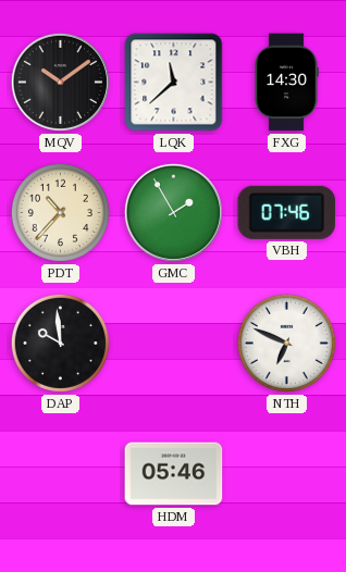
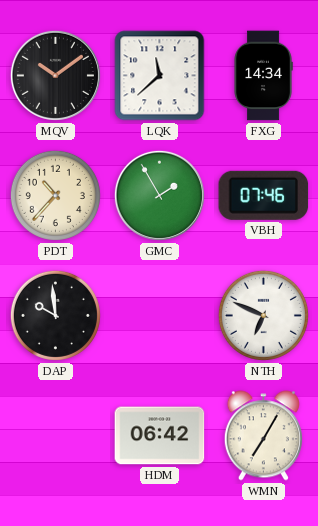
FXG: 14:30 -> 14:34 (263, 76)
HDM: 05:46 -> 06:42 (160, 436)
WMN: none -> 7:05 (263, 436)
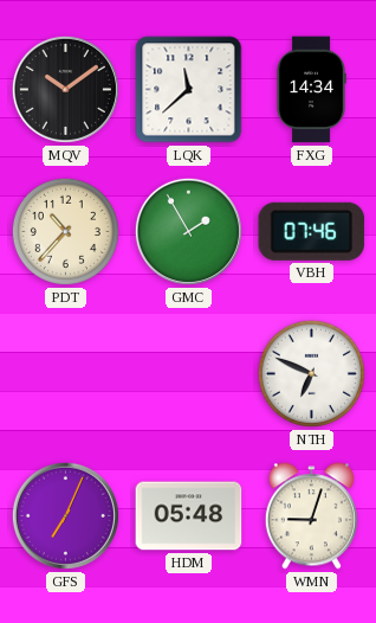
DAP: 9:59 -> none (55, 315)
GFS: none -> 7:04 (65, 515)
HDM: 06:42 -> 05:48 (189, 516)
WMN: 7:05 -> 9:03 (311, 516)
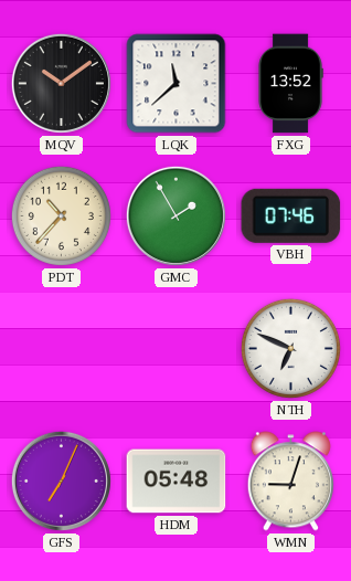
FXG: 14:34 -> 13:52 (290, 84)
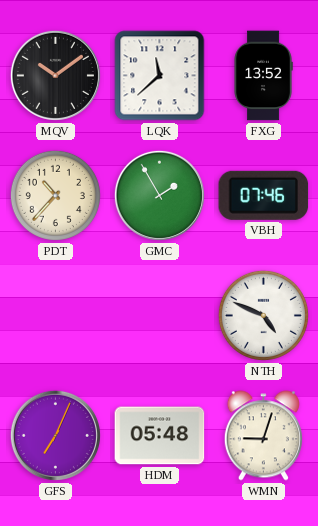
NTH: 6:49 -> 4:49 (263, 315)
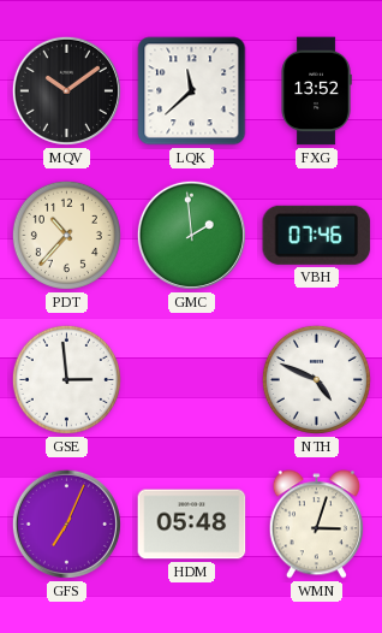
GMC: 1:55 -> 1:59 (191, 235)
GSE: none -> 2:59 (66, 379)
WMN: 9:03 -> 3:03 (316, 525)
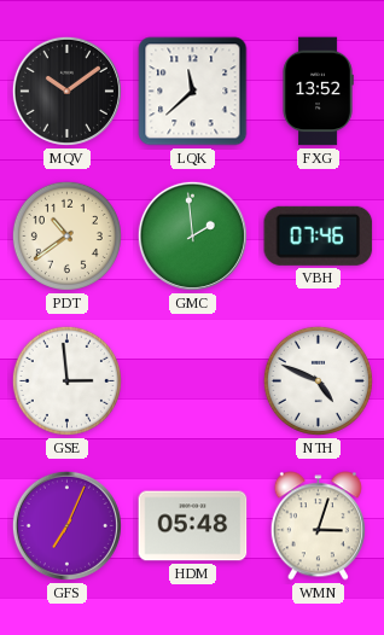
PDT: 10:37 -> 10:39 (66, 235)
